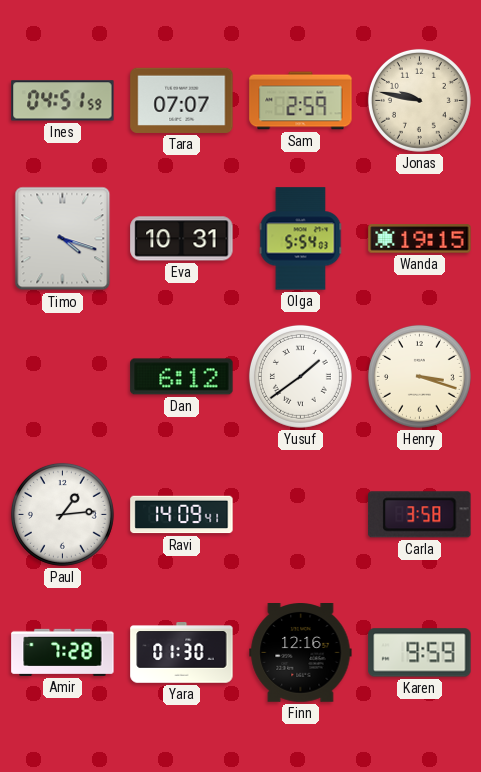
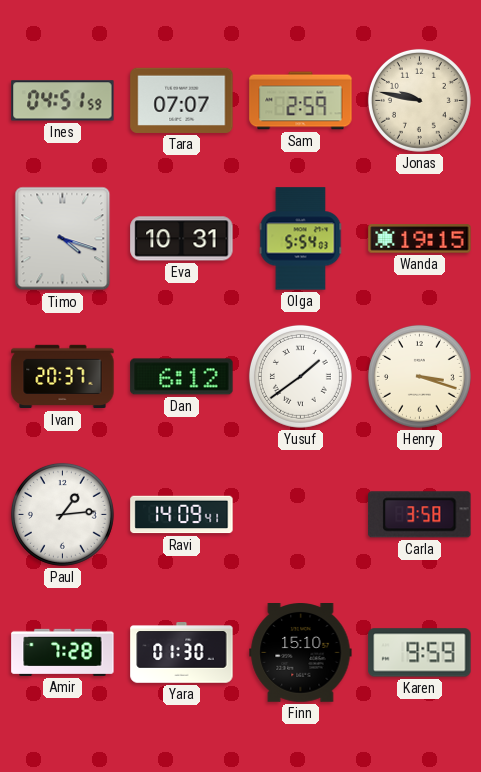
Ivan: none -> 20:37 (63, 377)
Finn: 12:16 -> 15:10 (301, 653)
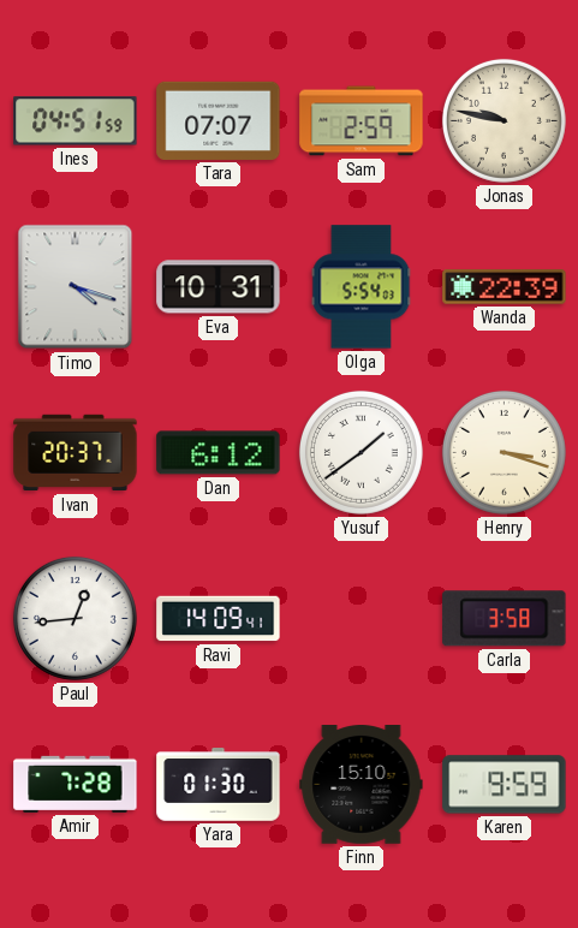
Wanda: 19:15 -> 22:39 (505, 287)
Paul: 1:14 -> 12:44 (75, 618)
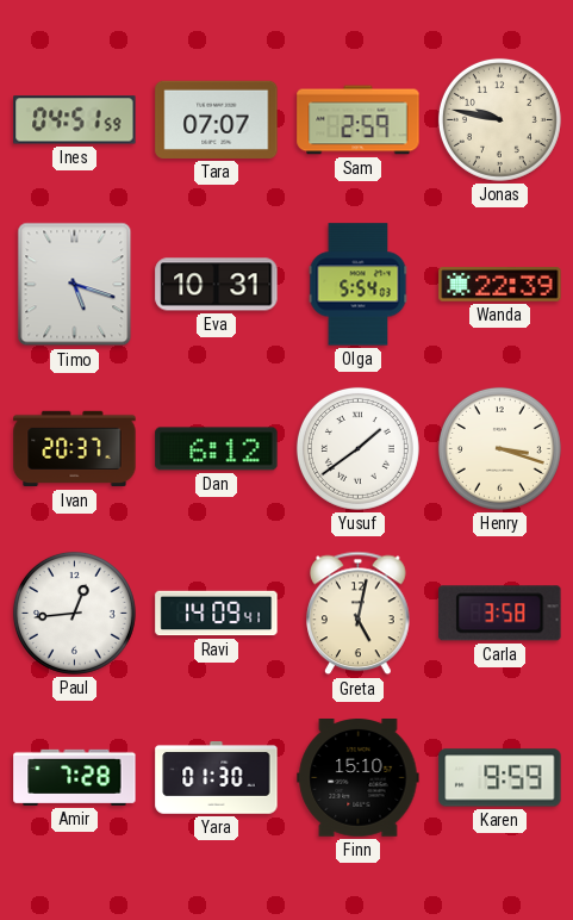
Timo: 4:18 -> 5:18 (75, 285)
Greta: none -> 5:02 (359, 614)
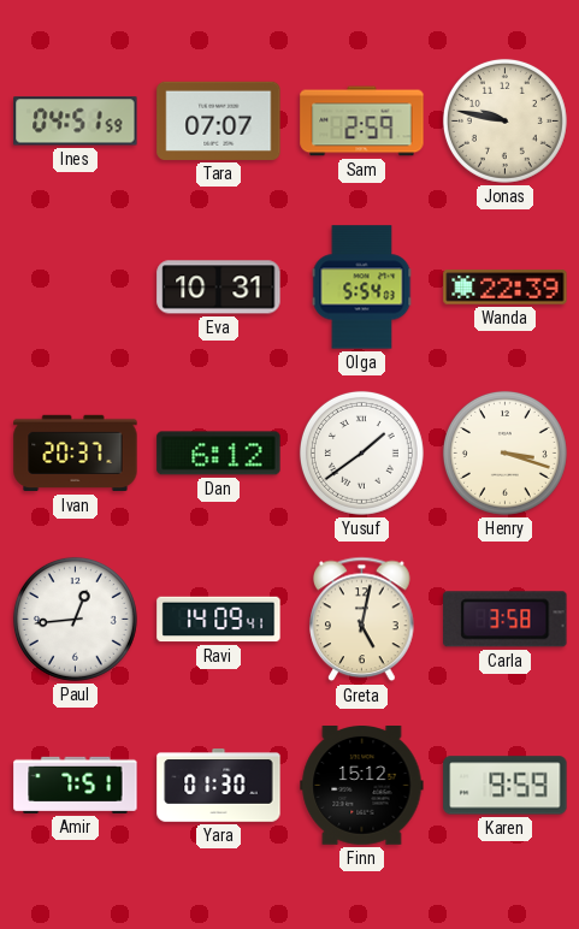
Timo: 5:18 -> none (75, 285)
Amir: 7:28 -> 7:51 (76, 785)
Finn: 15:10 -> 15:12 (362, 786)
